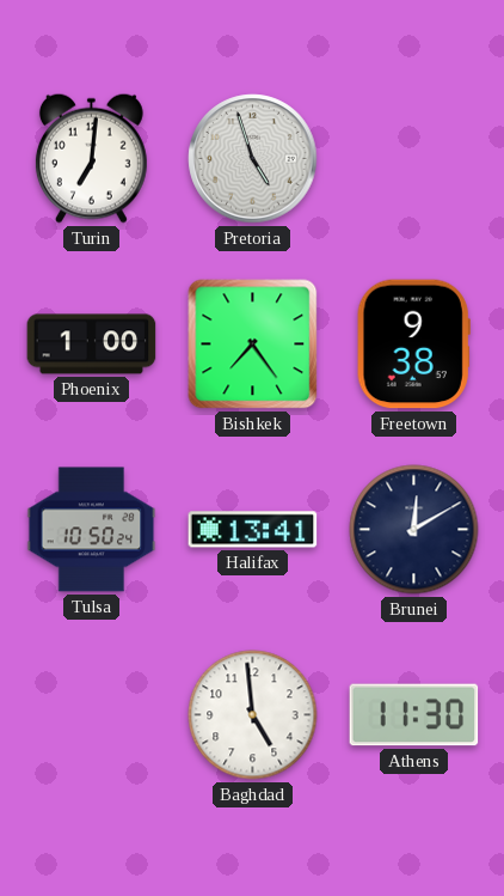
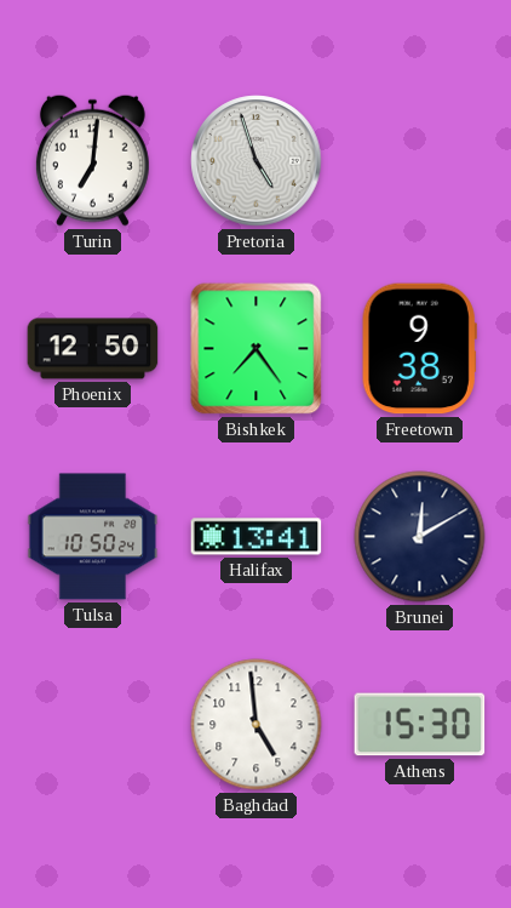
Phoenix: 1:00 -> 12:50 (93, 349)
Athens: 11:30 -> 15:30 (420, 725)
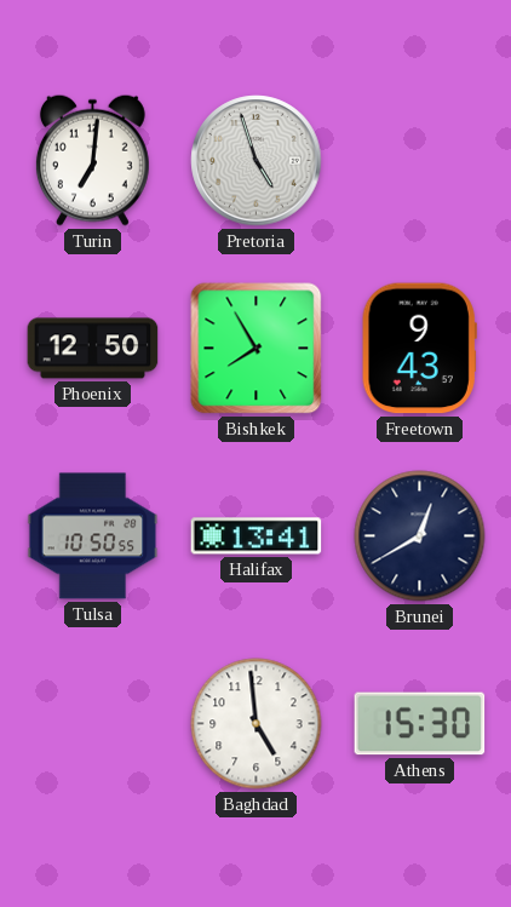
Bishkek: 7:24 -> 7:55 (257, 349)
Freetown: 9:38 -> 9:43 (419, 349)
Tulsa: 10:50:24 -> 10:50:55 (93, 536)
Brunei: 12:10 -> 12:40 (420, 536)
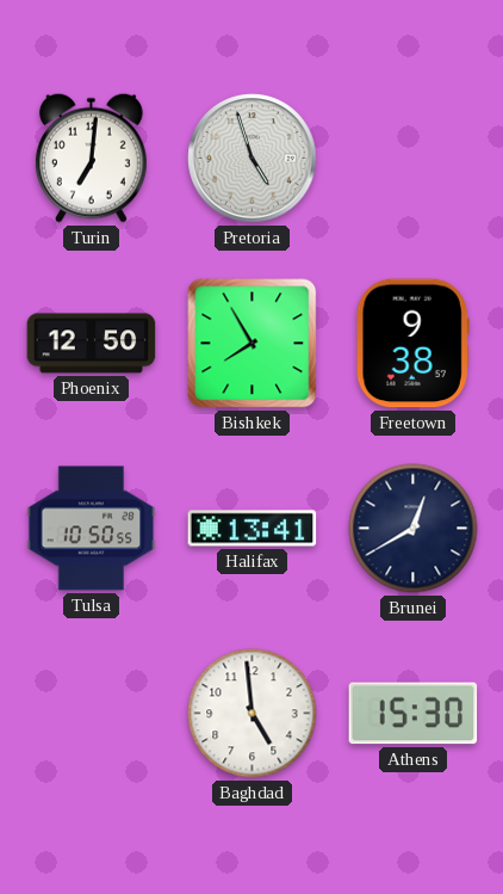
Freetown: 9:43 -> 9:38 (412, 344)
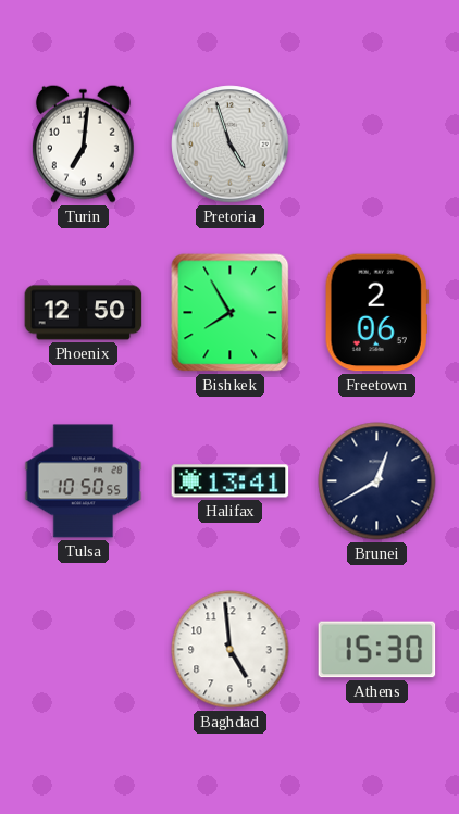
Freetown: 9:38 -> 2:06 (376, 313)
